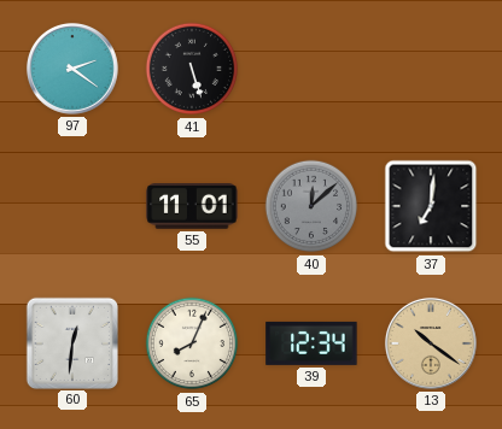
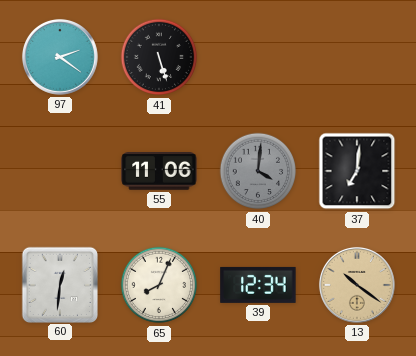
55: 11:01 -> 11:06 (159, 171)
40: 12:08 -> 4:01 (258, 171)
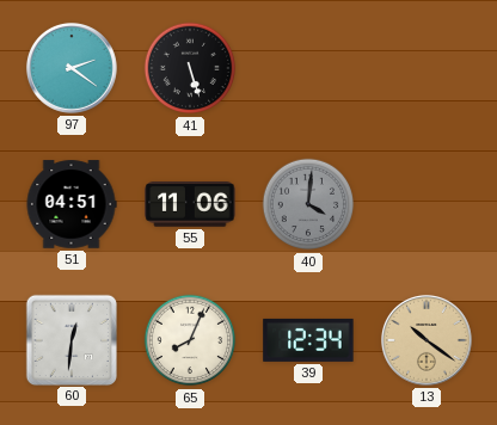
51: none -> 04:51 (72, 204)
37: 7:01 -> none (357, 171)
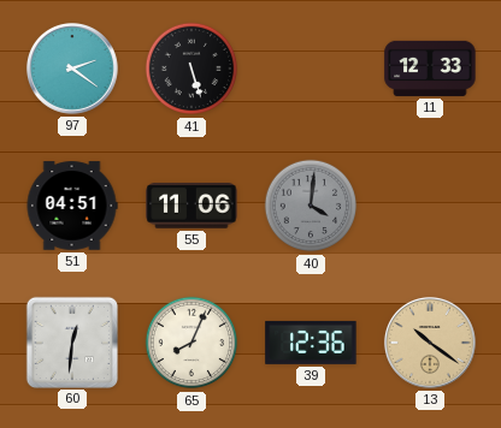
11: none -> 12:33 (430, 69)
39: 12:34 -> 12:36 (311, 343)
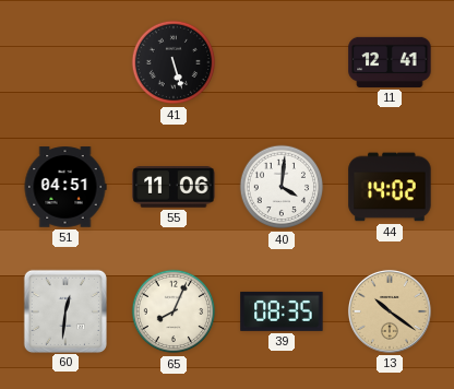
97: 2:21 -> none (72, 69)
11: 12:33 -> 12:41 (390, 62)
40 dial: grey -> white (282, 187)
44: none -> 14:02 (390, 187)
39: 12:36 -> 08:35 (282, 311)
